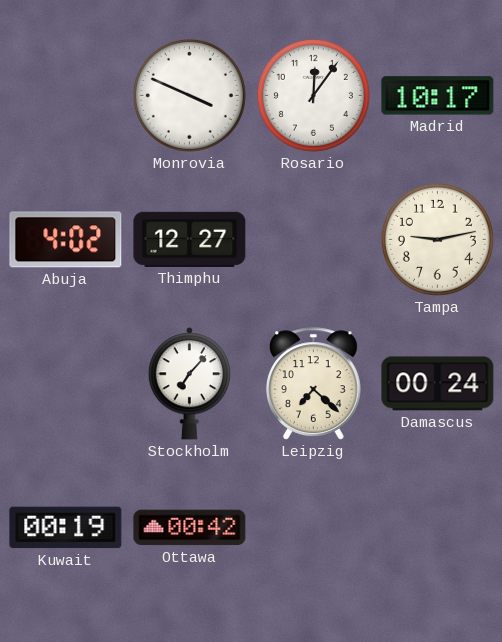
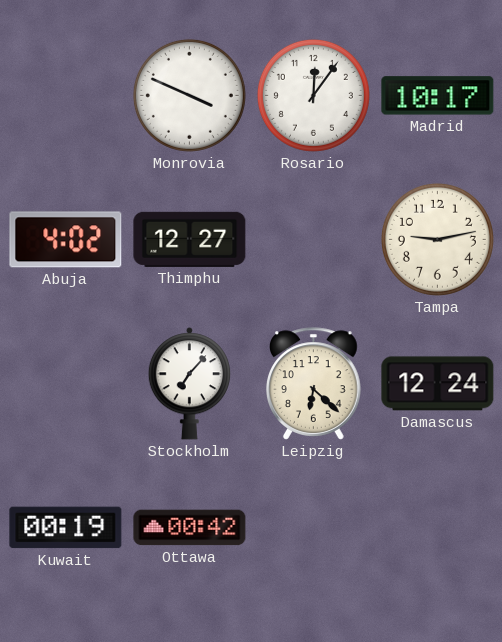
Leipzig: 7:22 -> 6:22 (314, 384)
Damascus: 00:24 -> 12:24 (438, 384)
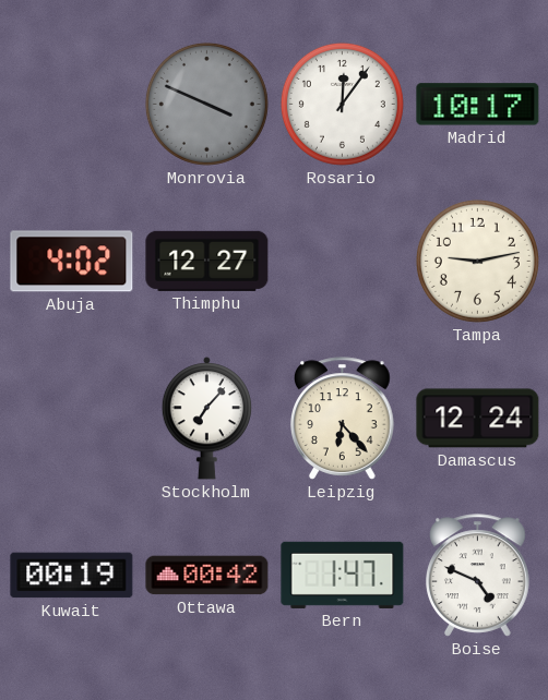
Monrovia dial: white -> grey (206, 104)
Leipzig: 6:22 -> 6:23 (343, 419)
Bern: none -> 1:47 (343, 575)
Boise: none -> 4:49 (478, 576)
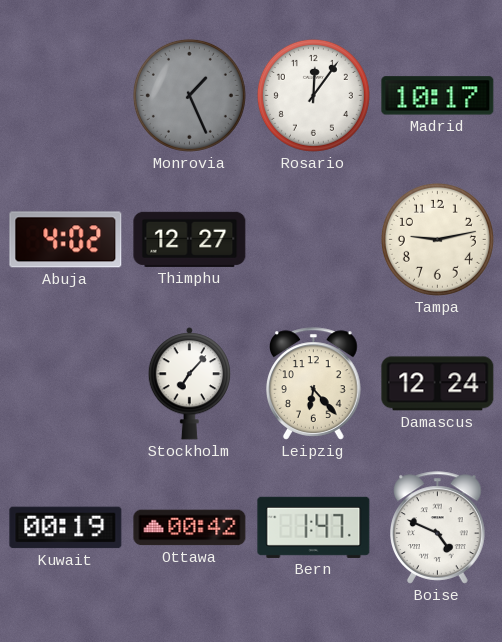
Monrovia: 3:49 -> 1:26 (189, 95)
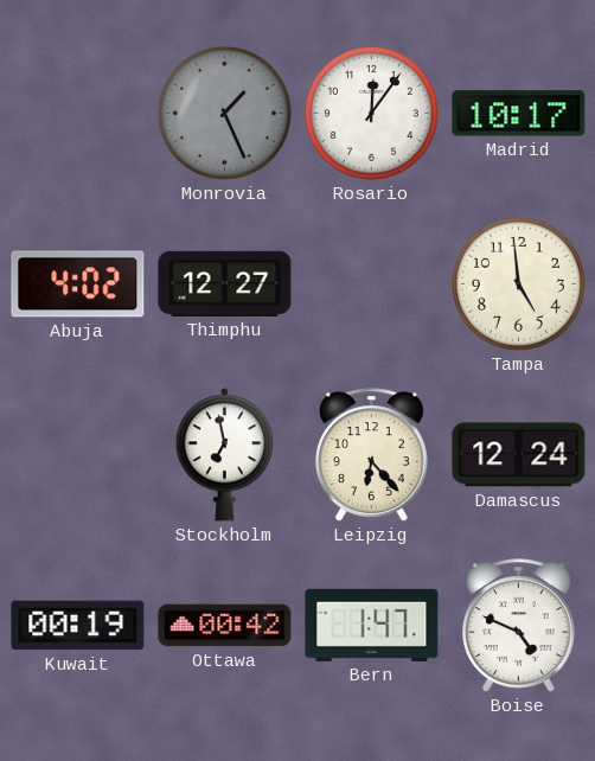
Tampa: 9:13 -> 4:59 (518, 283)
Stockholm: 7:07 -> 6:58 (224, 455)
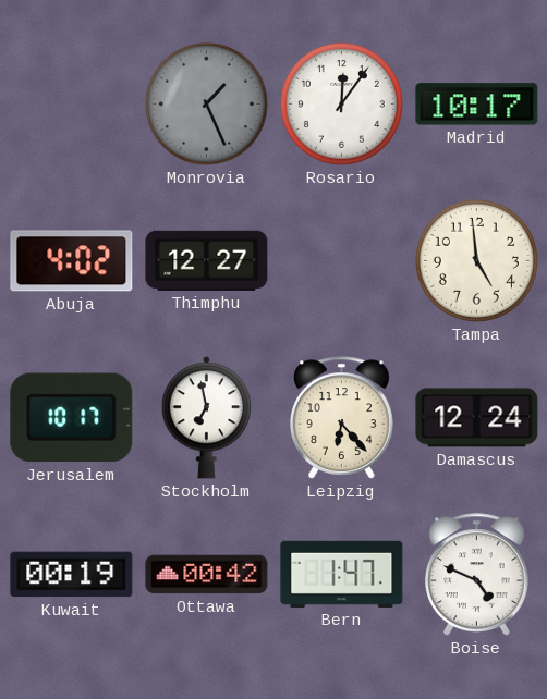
Jerusalem: none -> 10:17 (72, 418)
